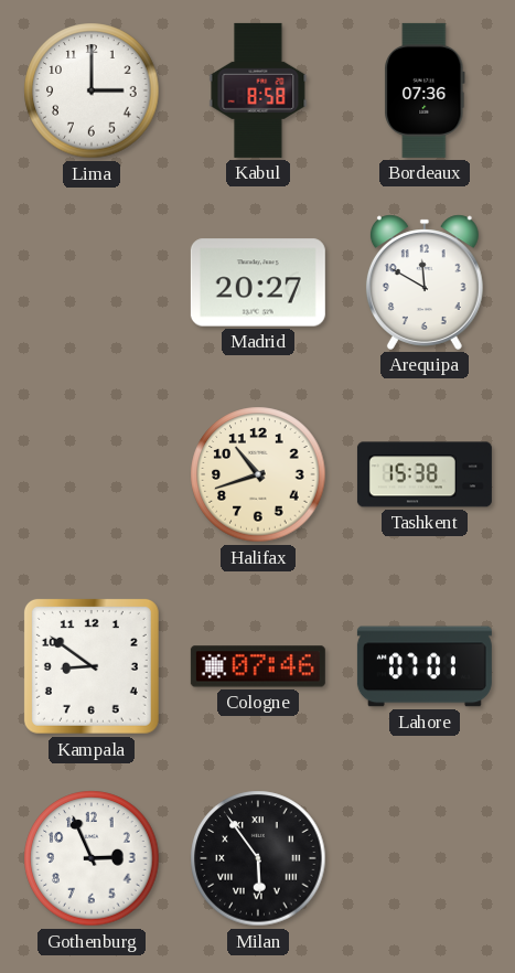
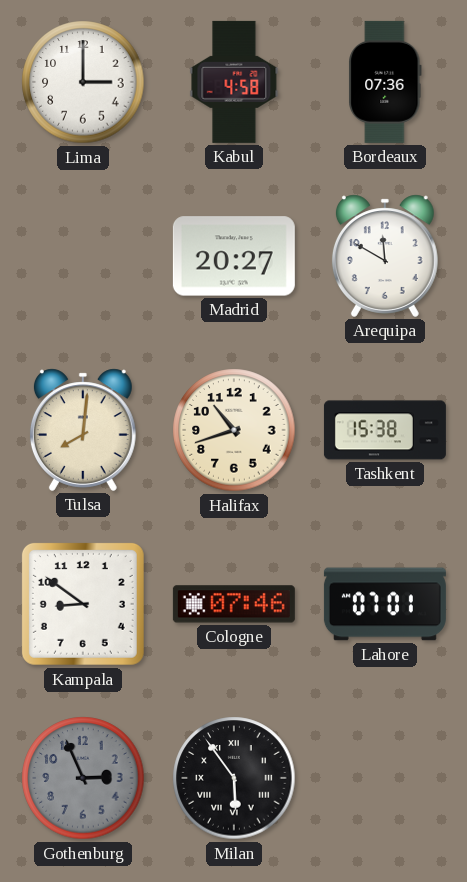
Kabul: 8:58 -> 4:58 (234, 82)
Tulsa: none -> 8:01 (83, 430)
Gothenburg dial: white -> grey (83, 778)
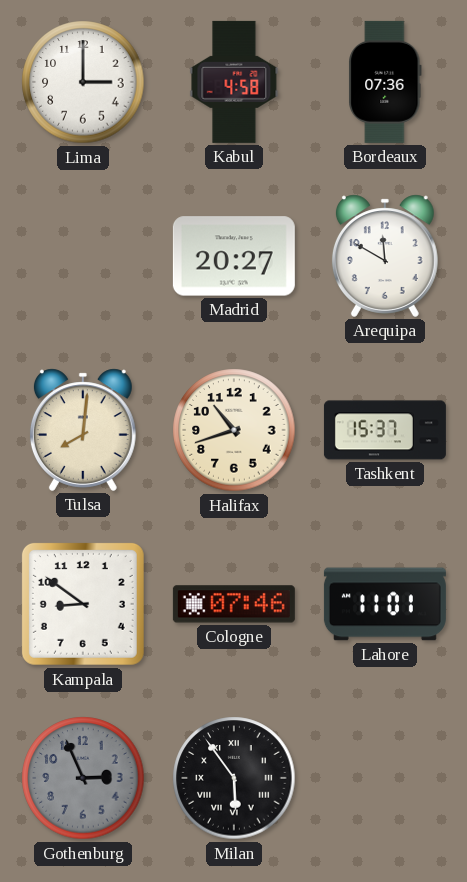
Tashkent: 15:38 -> 15:37 (385, 430)
Lahore: 07:01 -> 11:01 (385, 604)
